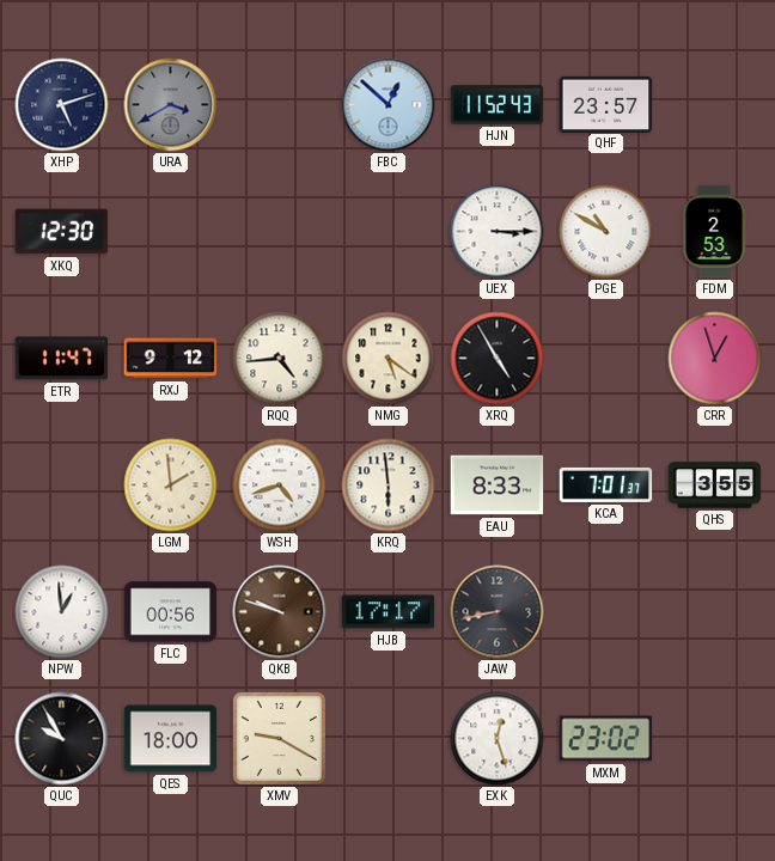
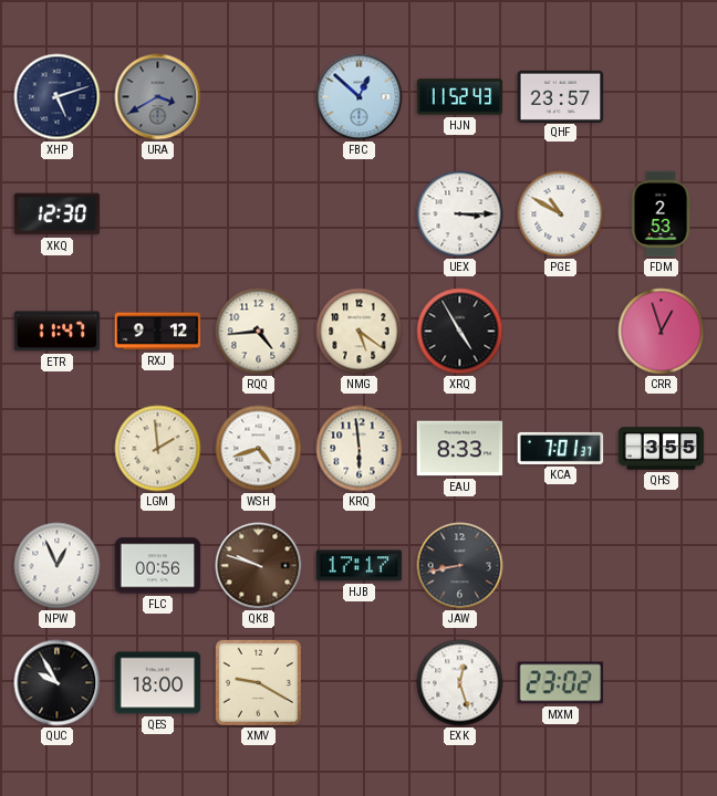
NPW: 12:59 -> 12:56 (58, 566)
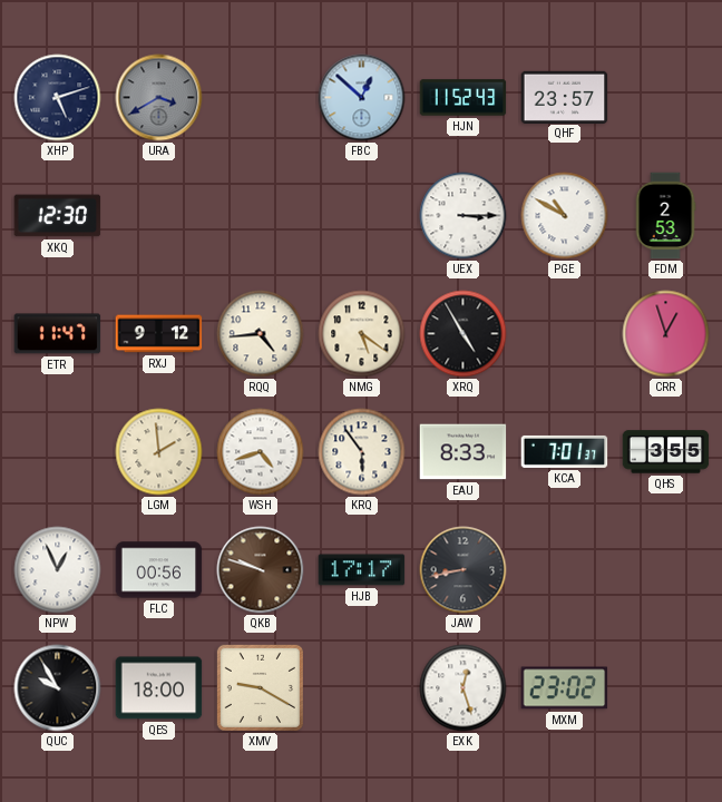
KRQ: 5:59 -> 5:54 (362, 452)
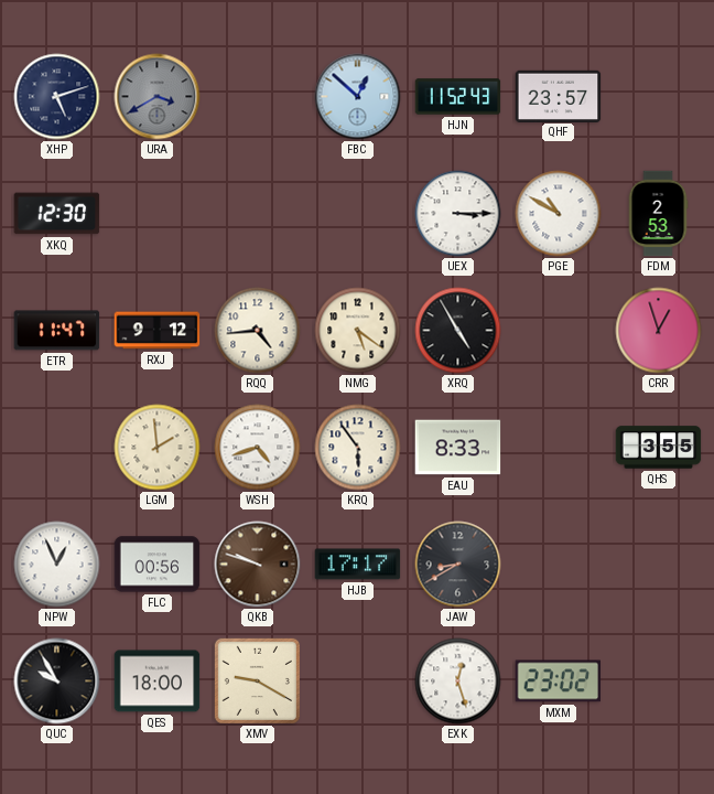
KCA: 7:01 -> none (565, 451)
JAW: 8:43 -> 8:40 (458, 565)
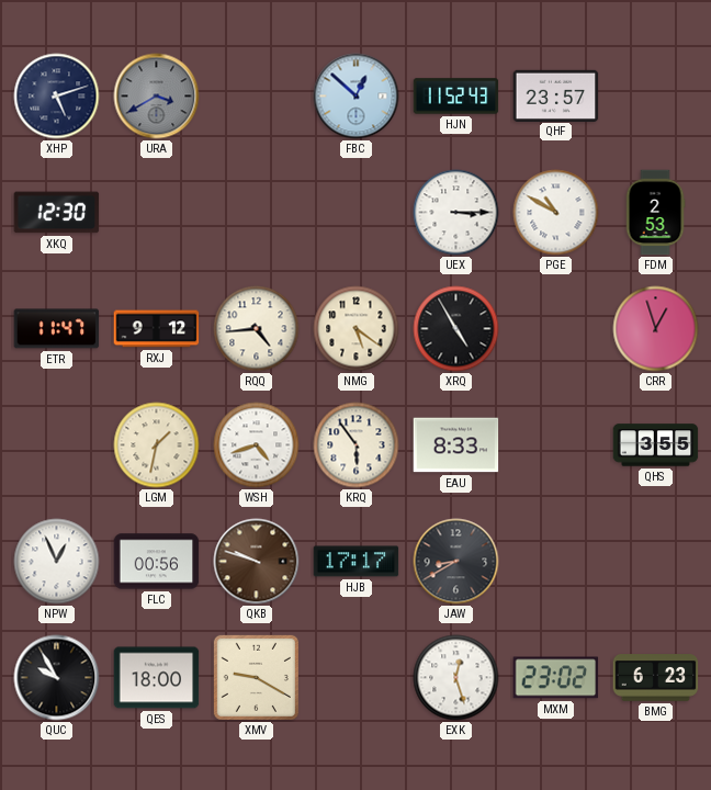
LGM: 1:59 -> 1:32 (157, 445)
BMG: none -> 6:23 (656, 678)
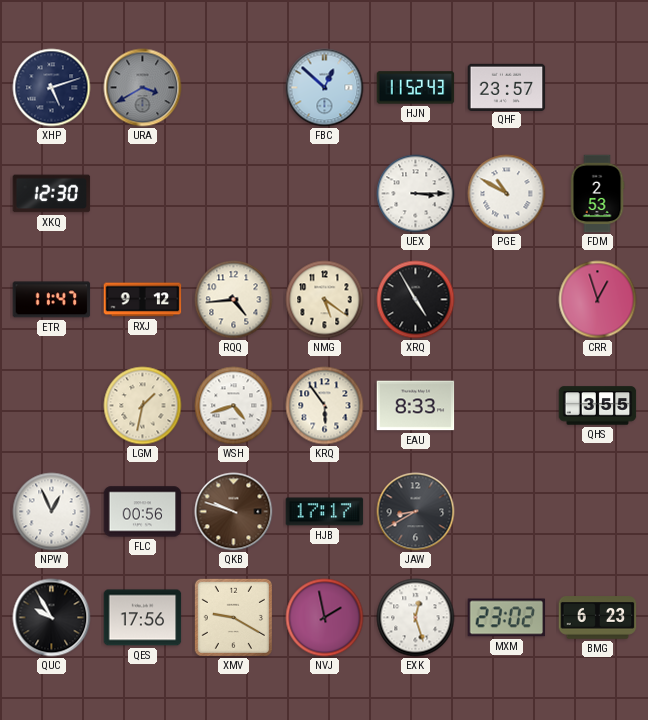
QES: 18:00 -> 17:56 (143, 618)
NVJ: none -> 1:58 (325, 618)
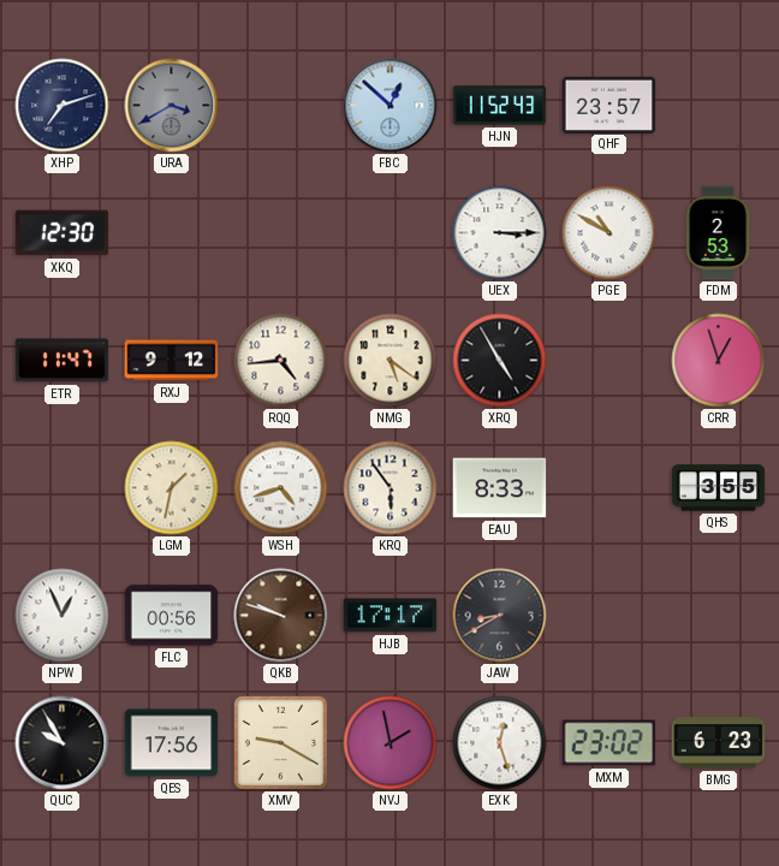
XHP: 5:12 -> 7:12 (63, 106)
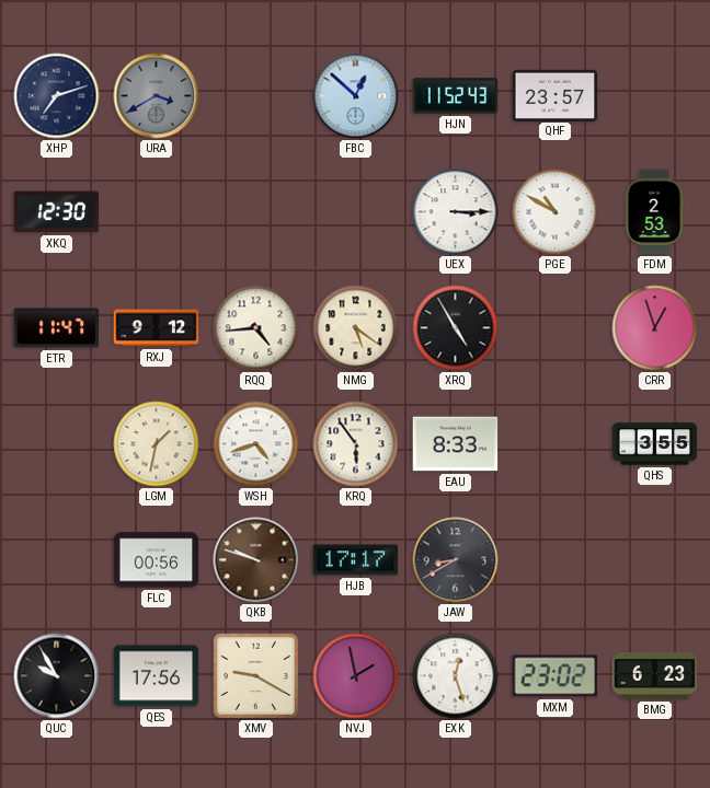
NPW: 12:56 -> none (63, 616)
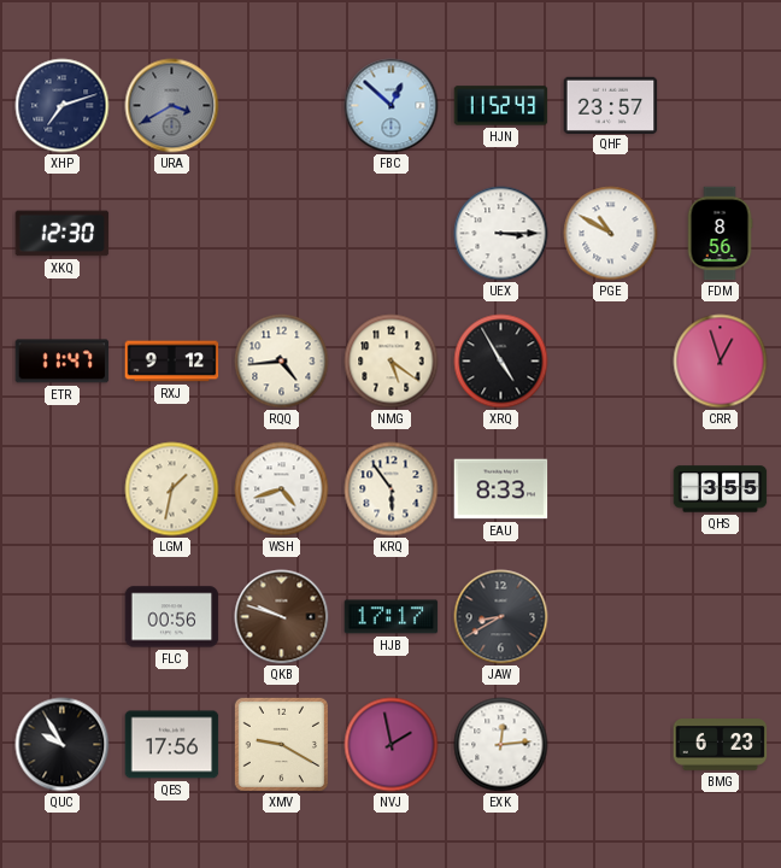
FDM: 2:53 -> 8:56 (720, 234)
EXK: 12:27 -> 12:14 (501, 745)
MXM: 23:02 -> none (556, 676)
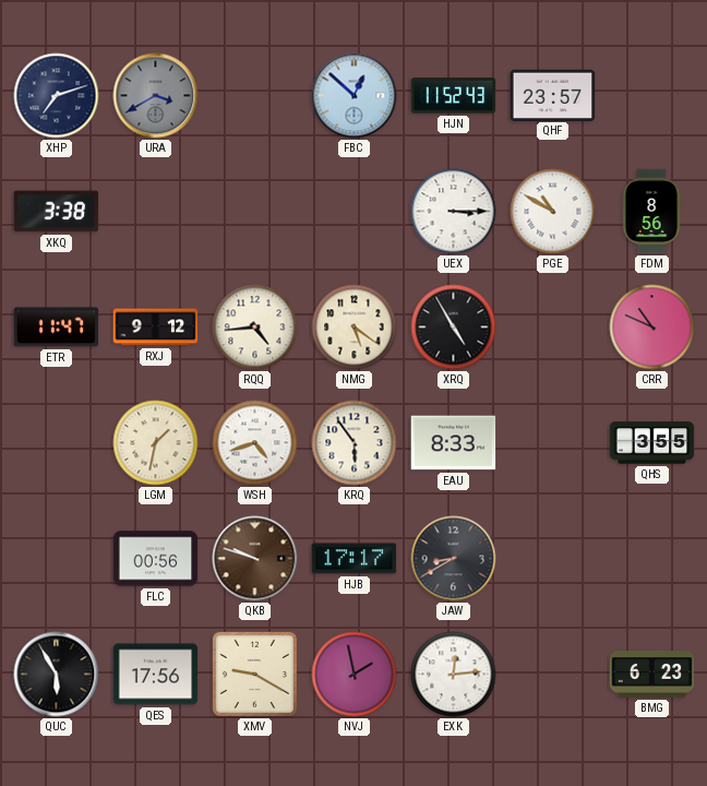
XKQ: 12:30 -> 3:38 (57, 212)
CRR: 12:57 -> 10:49 (652, 327)
QUC: 9:55 -> 5:55 (57, 675)
